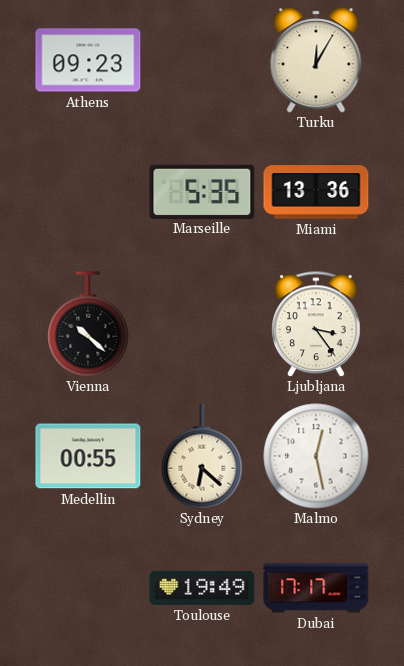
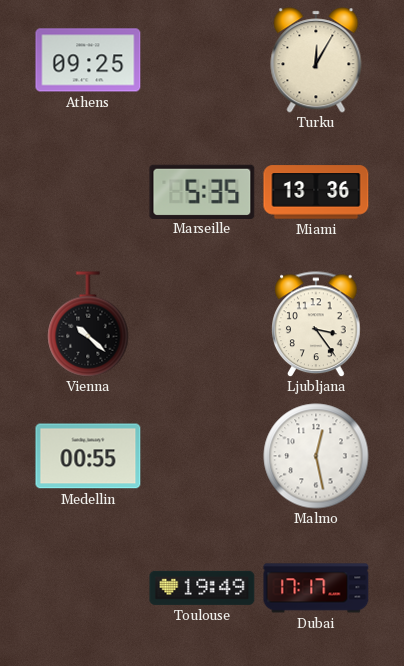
Athens: 09:23 -> 09:25 (88, 60)
Sydney: 6:22 -> none (202, 456)
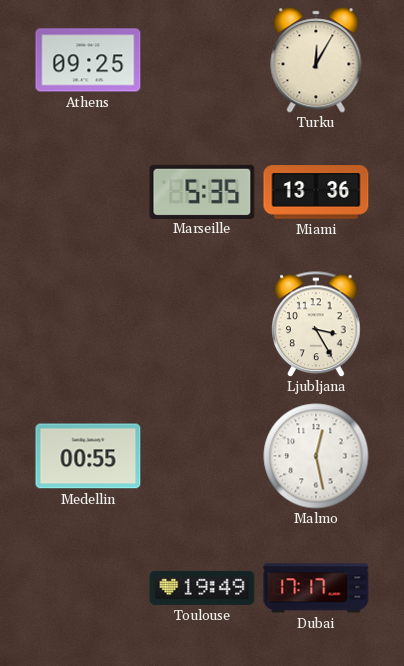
Vienna: 10:22 -> none (88, 324)
Ljubljana: 3:24 -> 3:25 (316, 324)
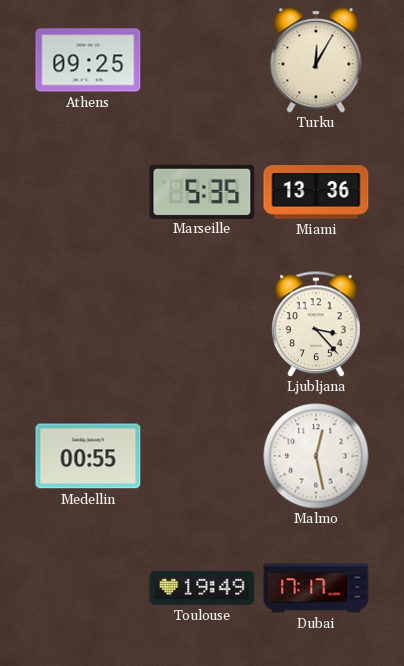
Ljubljana: 3:25 -> 3:23 (316, 324)
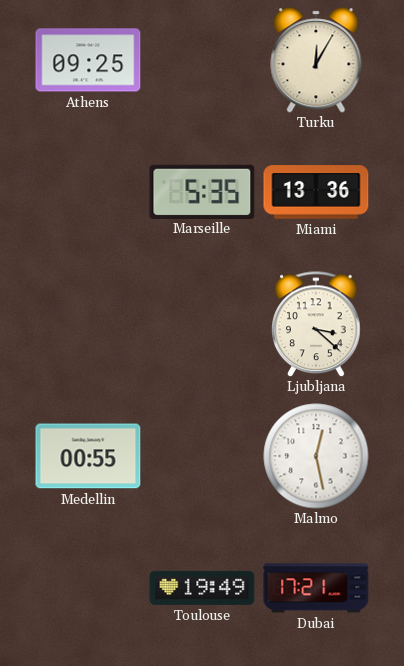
Ljubljana: 3:23 -> 3:22 (316, 324)
Dubai: 17:17 -> 17:21 (316, 588)
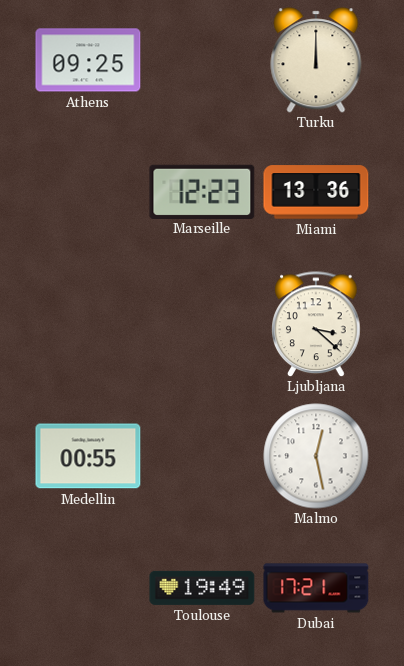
Turku: 12:05 -> 12:00 (316, 60)
Marseille: 5:35 -> 12:23 (202, 191)
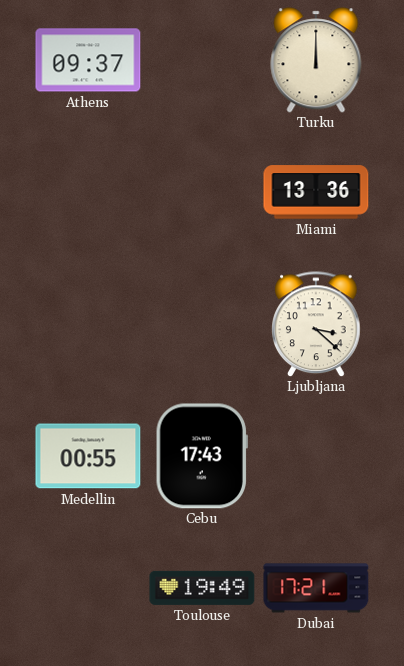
Athens: 09:25 -> 09:37 (88, 60)
Marseille: 12:23 -> none (202, 191)
Cebu: none -> 17:43 (202, 456)
Malmo: 12:28 -> none (316, 456)
